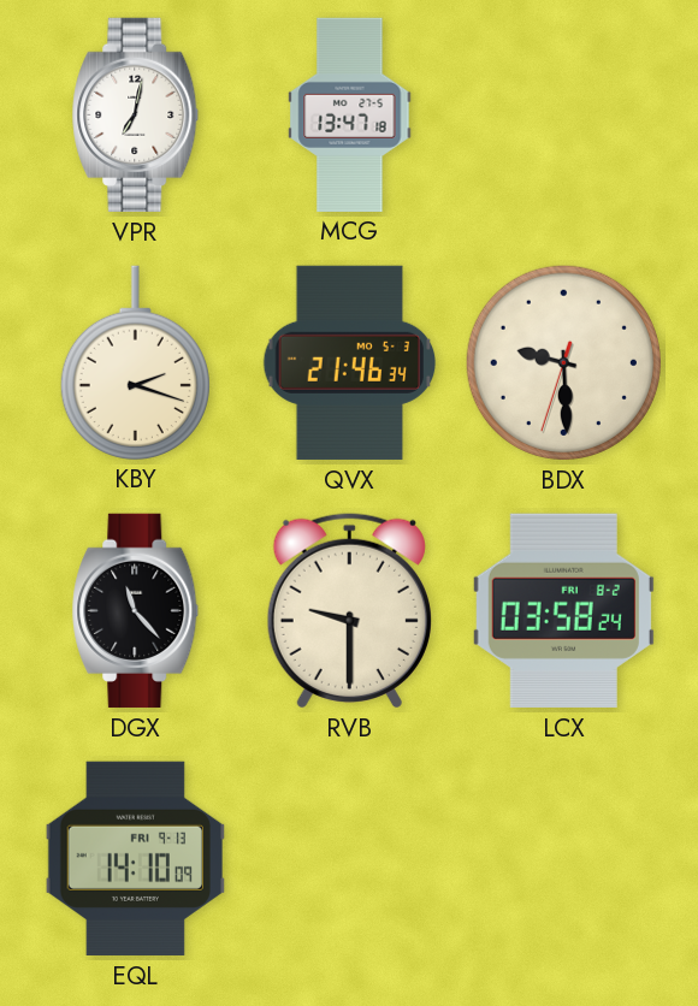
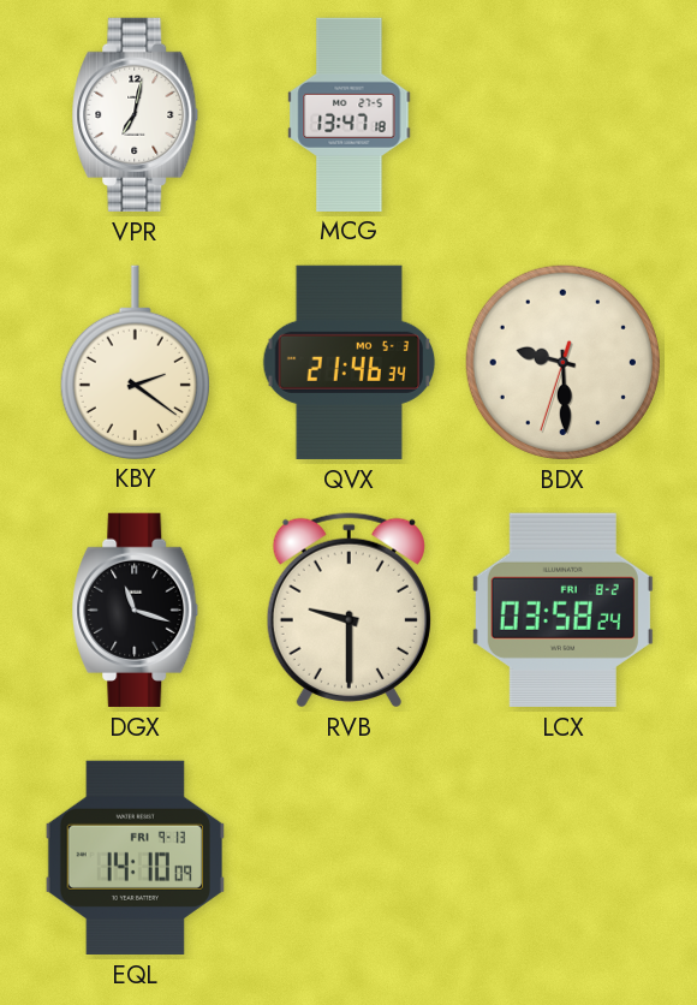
KBY: 2:18 -> 2:21 (135, 362)
DGX: 11:23 -> 11:18 (136, 609)
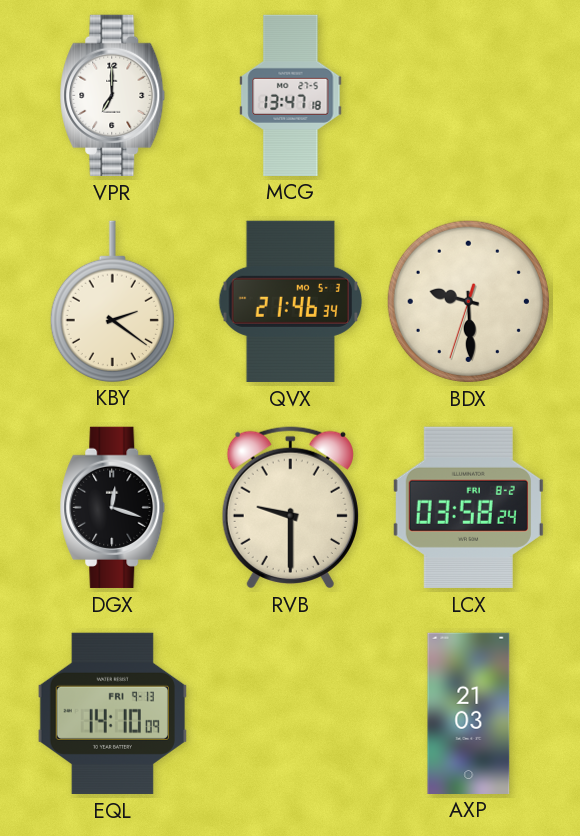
VPR: 7:02 -> 7:00 (113, 95)
DGX: 11:18 -> 12:18 (113, 507)
AXP: none -> 21:03 (469, 713)
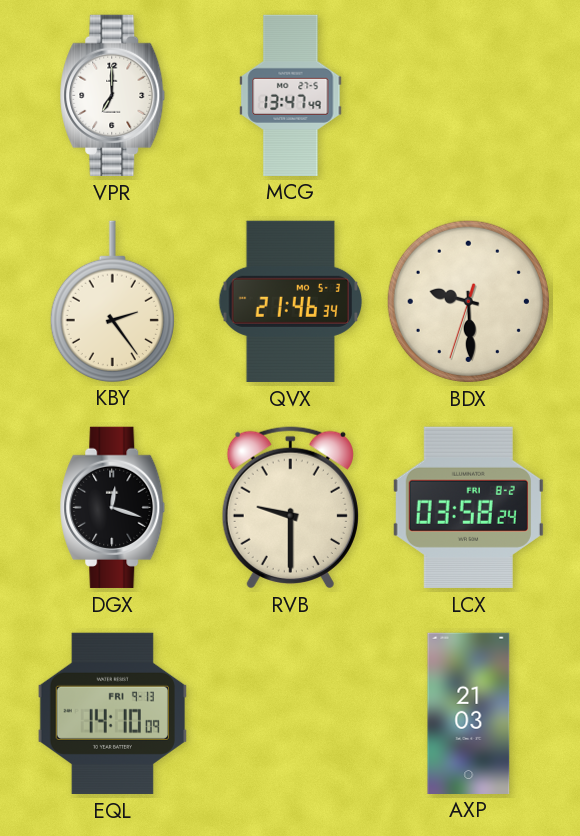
MCG: 13:47:18 -> 13:47:49 (291, 95)
KBY: 2:21 -> 2:24 (112, 301)
